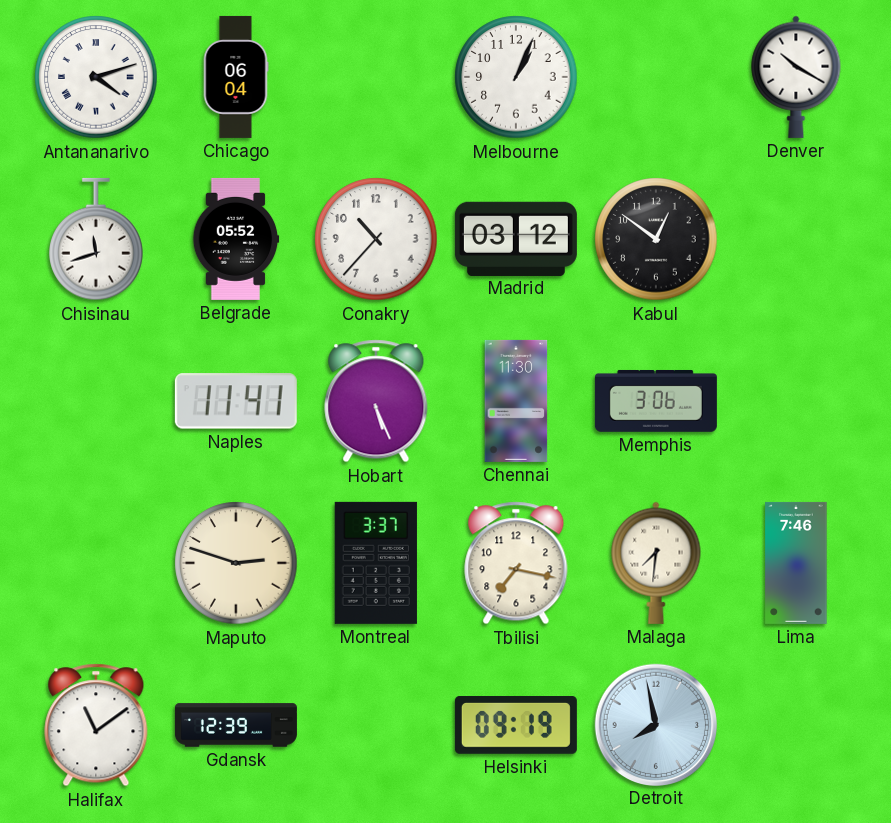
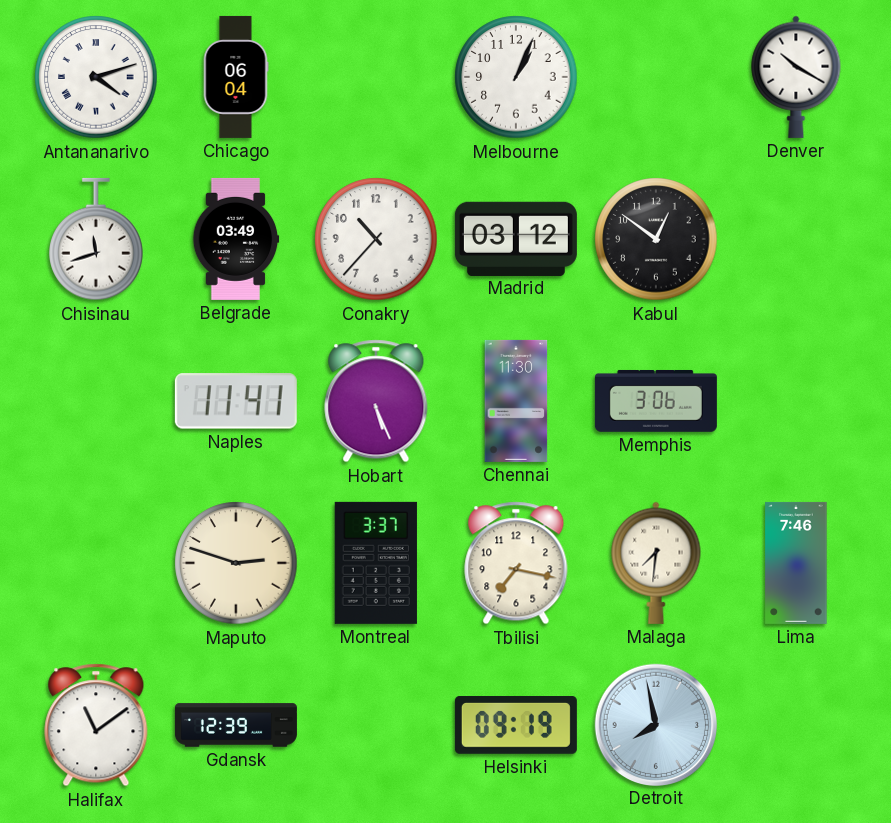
Belgrade: 05:52 -> 03:49 (236, 239)
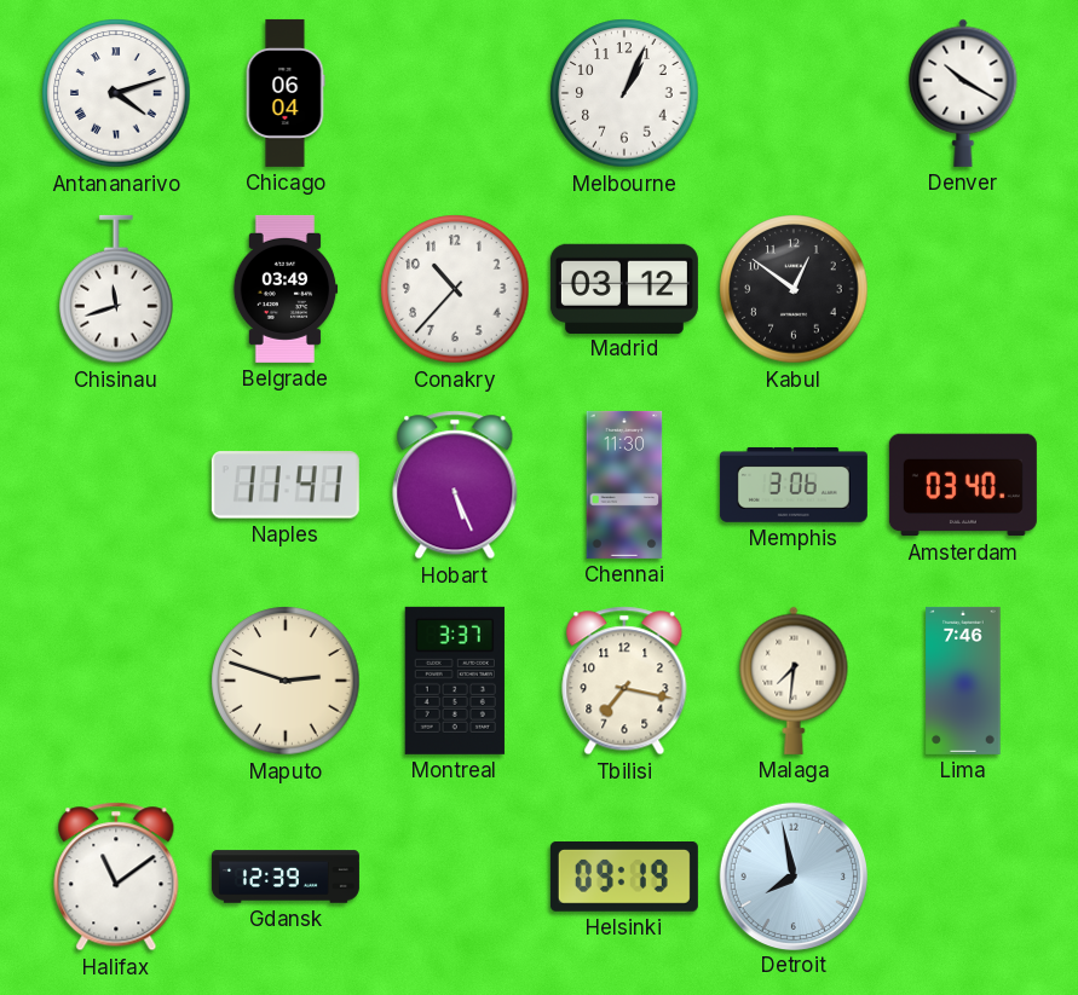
Amsterdam: none -> 03:40 (963, 485)
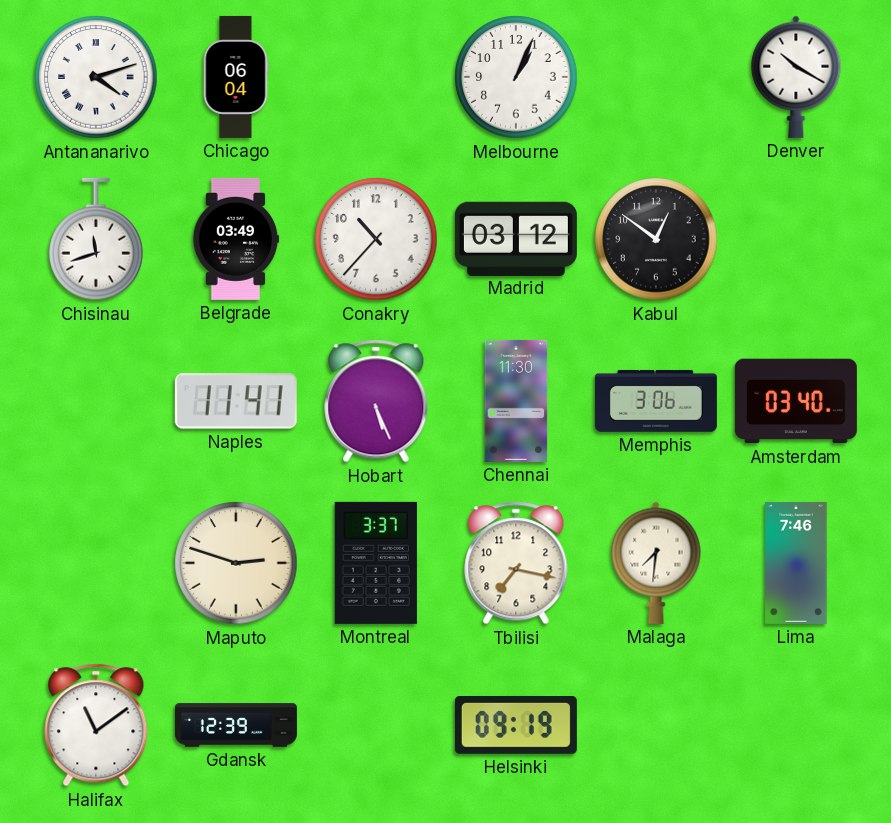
Detroit: 7:58 -> none (792, 875)
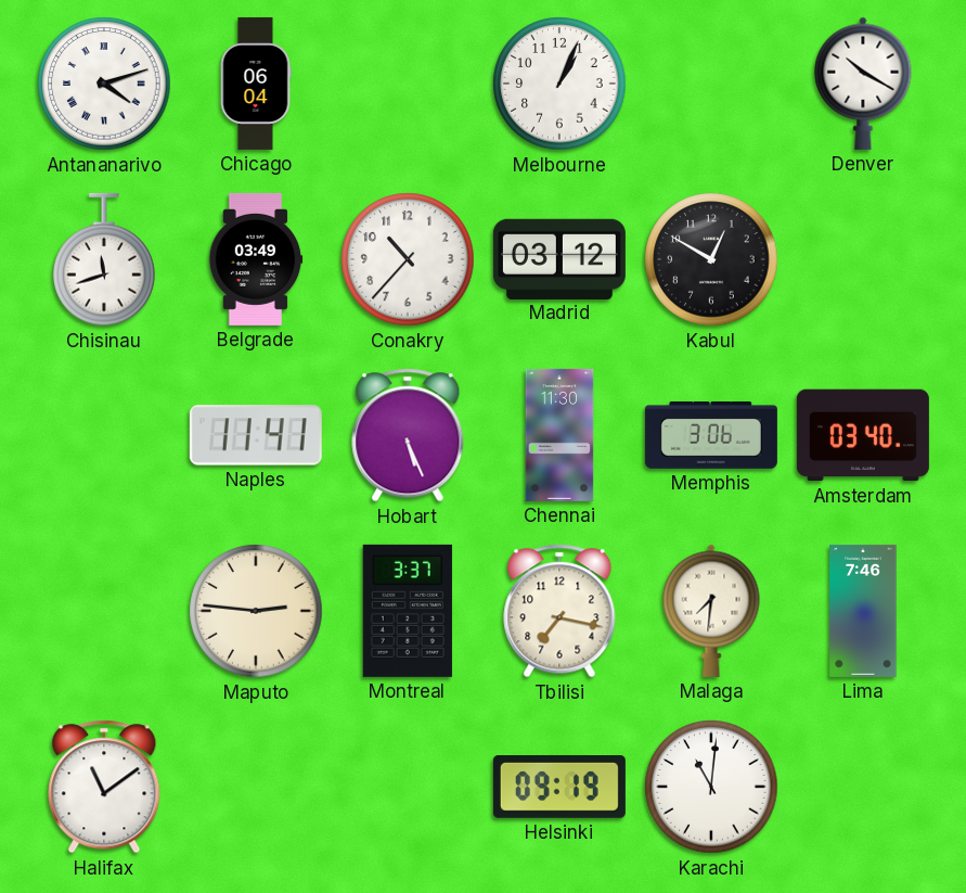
Kabul: 12:51 -> 12:50 (711, 259)
Maputo: 2:48 -> 2:46 (256, 611)
Gdansk: 12:39 -> none (236, 725)
Karachi: none -> 11:01 (711, 787)
